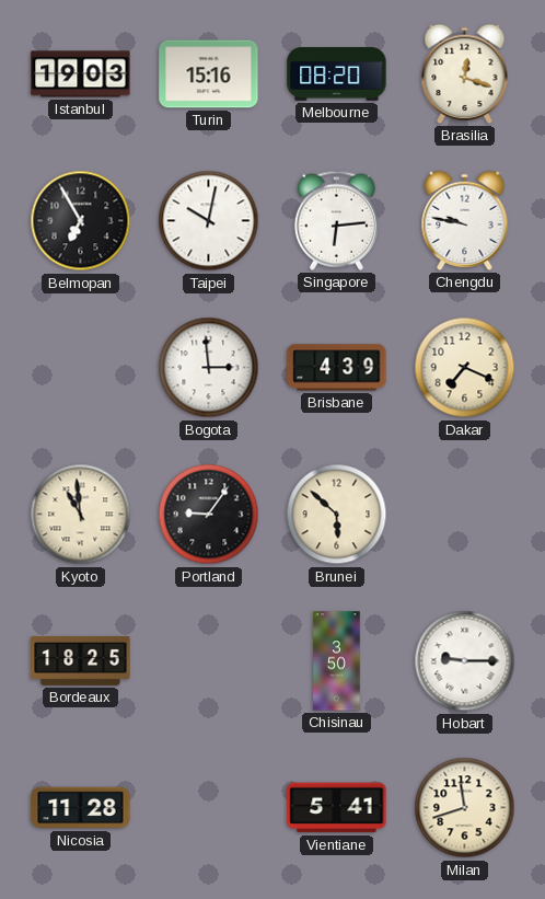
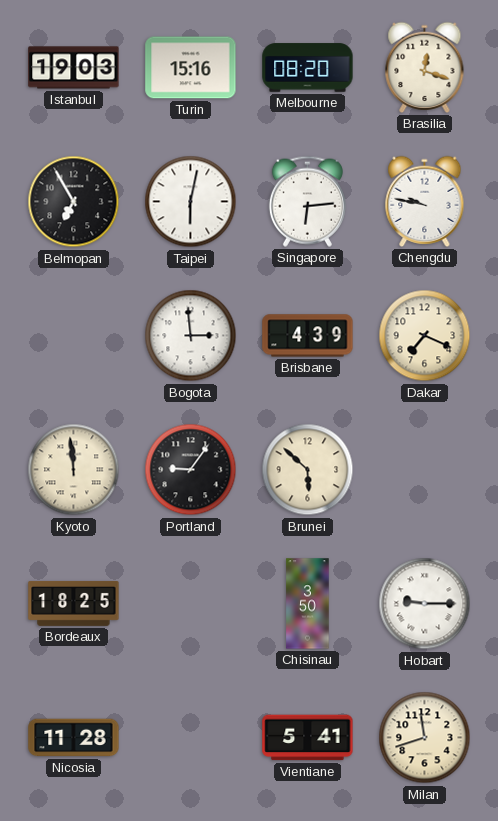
Taipei: 10:02 -> 6:02 (191, 202)
Kyoto: 10:59 -> 11:59 (74, 470)
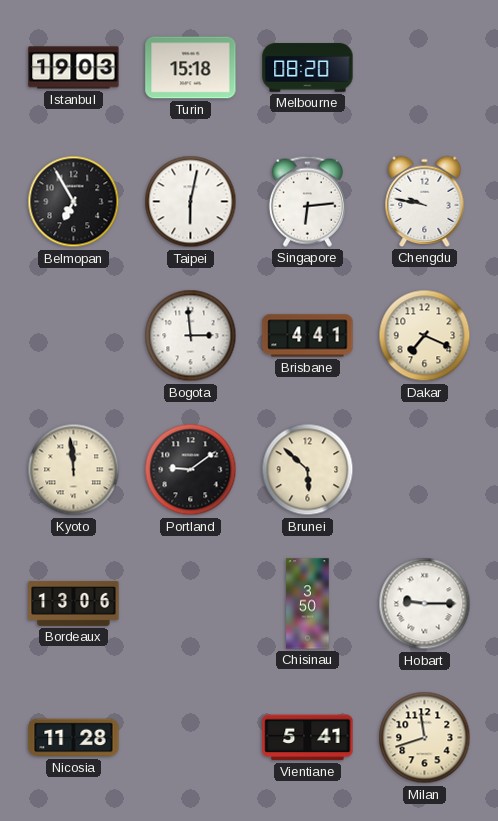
Turin: 15:16 -> 15:18 (191, 68)
Brasilia: 12:18 -> none (425, 67)
Brisbane: 4:39 -> 4:41 (308, 336)
Portland: 9:06 -> 9:09 (191, 470)
Bordeaux: 18:25 -> 13:06 (74, 603)
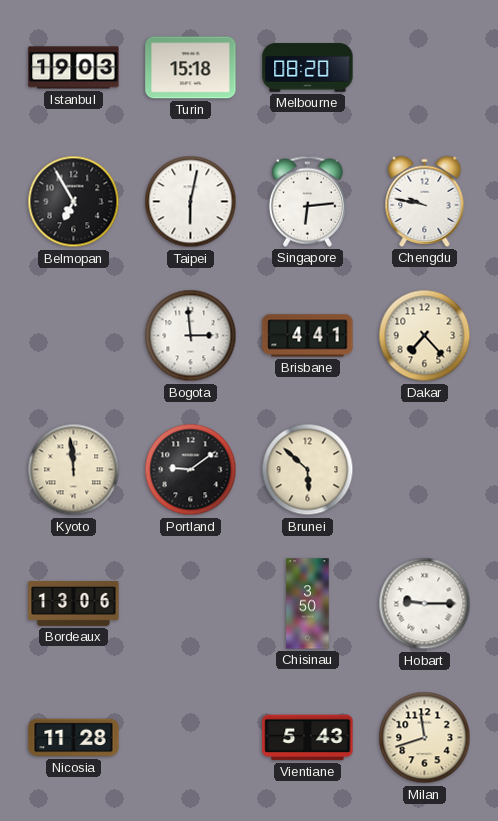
Dakar: 7:19 -> 7:23 (425, 336)
Vientiane: 5:41 -> 5:43 (308, 738)
